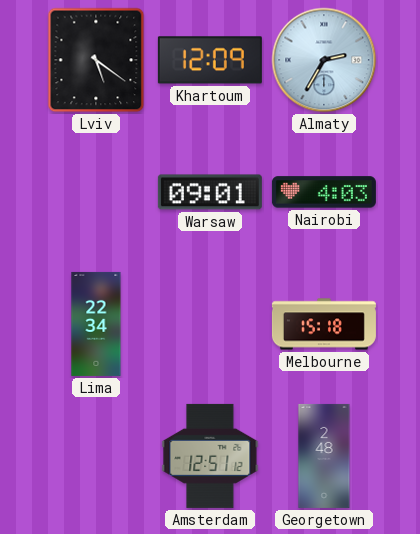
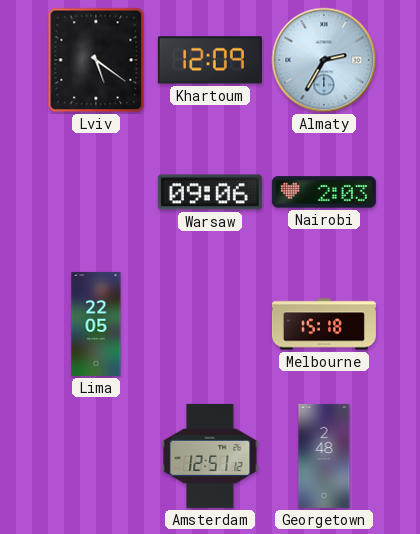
Warsaw: 09:01 -> 09:06 (210, 192)
Nairobi: 4:03 -> 2:03 (324, 192)
Lima: 22:34 -> 22:05 (96, 324)
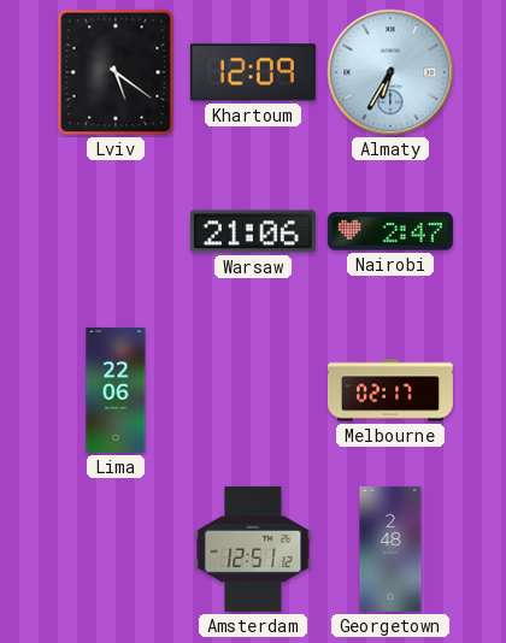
Almaty: 2:35 -> 6:35 (390, 72)
Warsaw: 09:06 -> 21:06 (253, 231)
Nairobi: 2:03 -> 2:47 (390, 231)
Lima: 22:05 -> 22:06 (116, 390)
Melbourne: 15:18 -> 02:17 (390, 390)
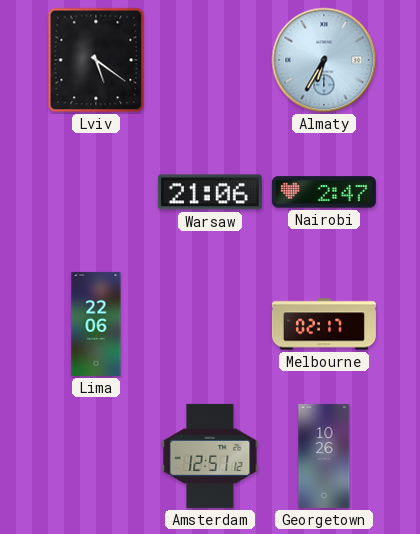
Khartoum: 12:09 -> none (253, 72)
Georgetown: 2:48 -> 10:26 (324, 456)
